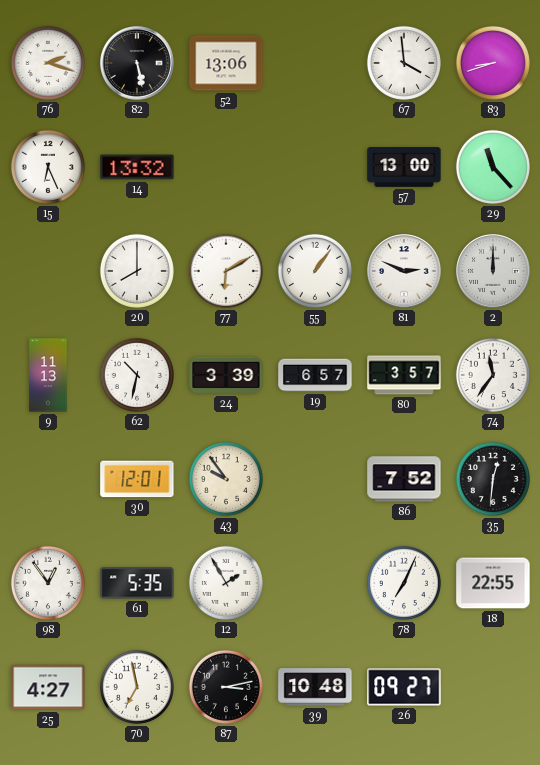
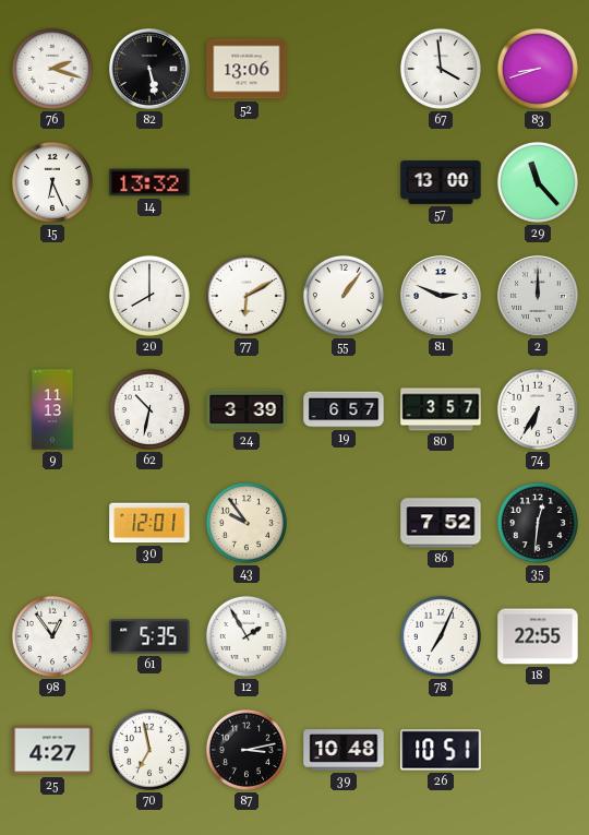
74: 11:36 -> 6:35 (538, 409)
26: 09:27 -> 10:51 (441, 750)
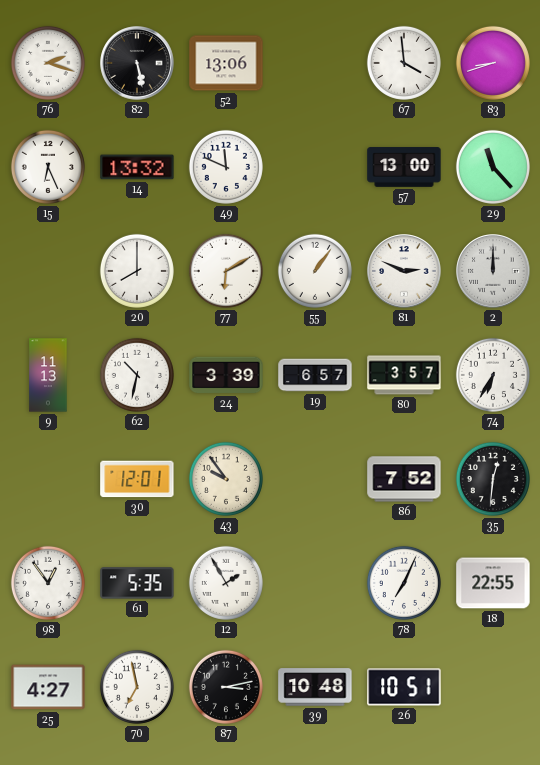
49: none -> 11:49 (226, 167)
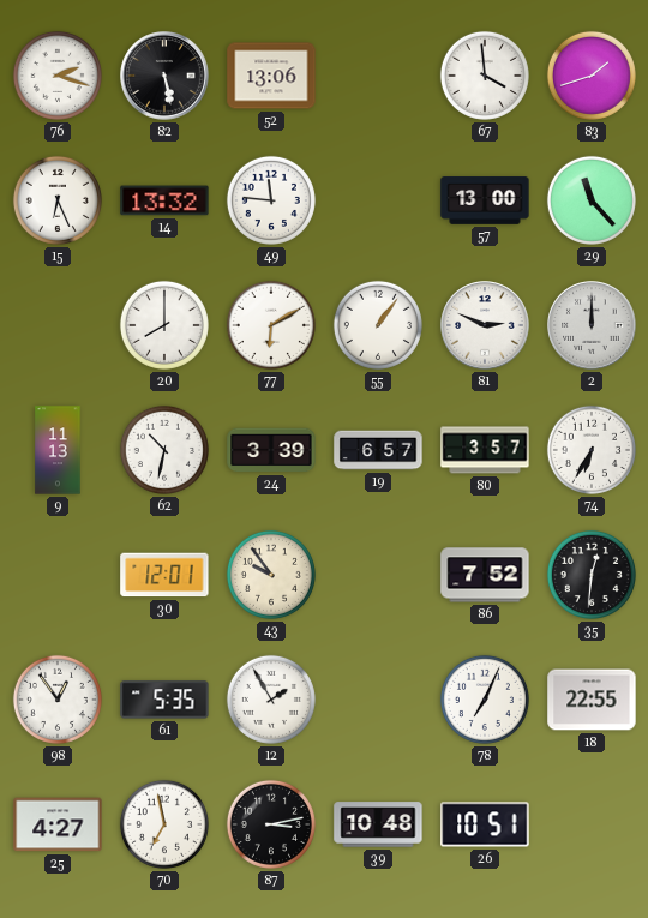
83: 8:42 -> 1:42 (592, 76)
49: 11:49 -> 11:46 (271, 200)
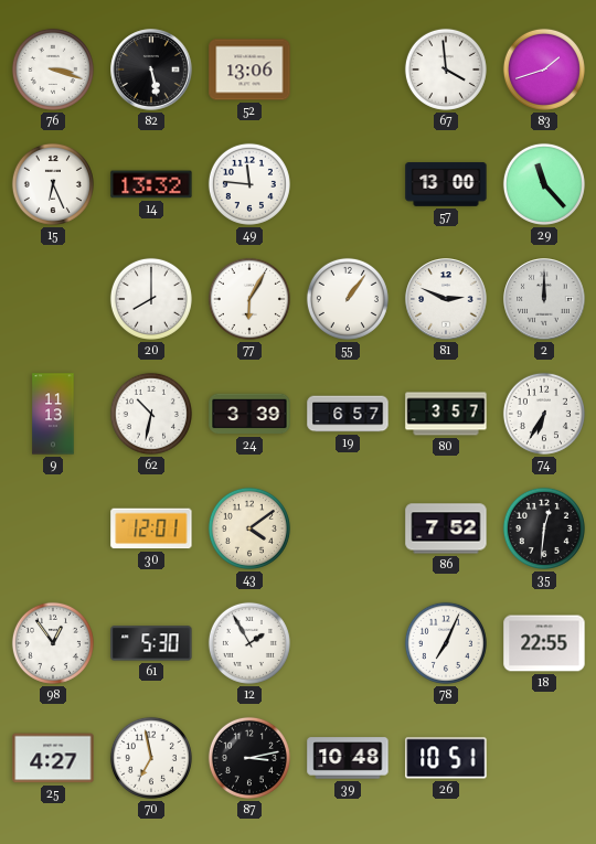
76: 2:18 -> 3:18 (53, 70)
77: 6:10 -> 6:05 (249, 299)
43: 9:54 -> 4:09 (249, 528)
61: 5:35 -> 5:30 (151, 643)
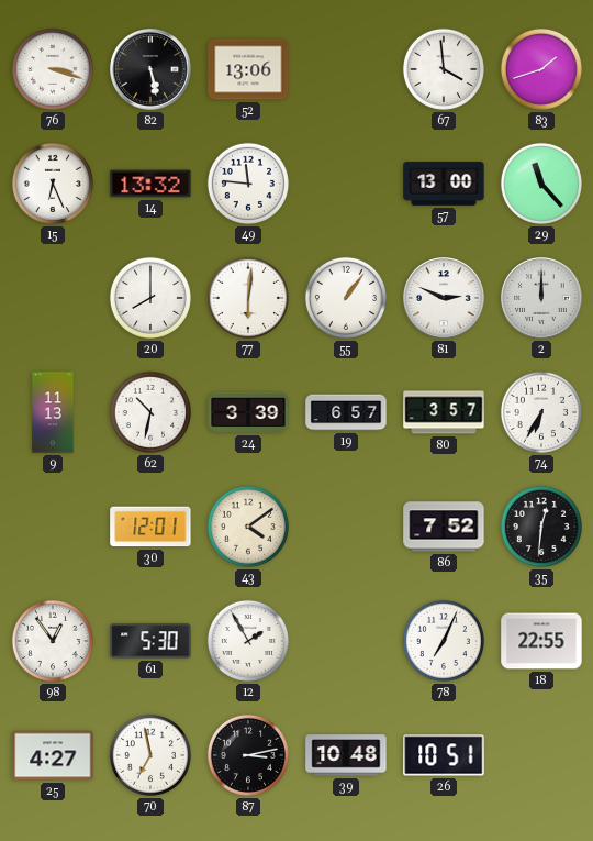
77: 6:05 -> 6:01 (248, 298)
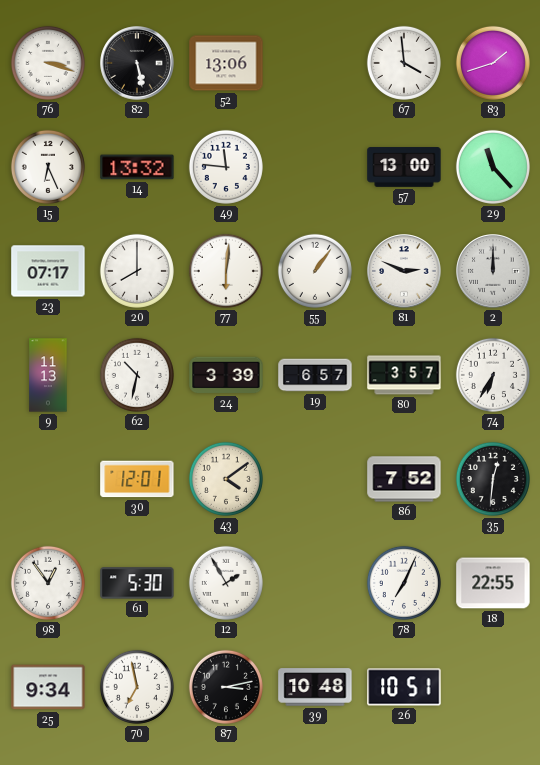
23: none -> 07:17 (48, 271)
25: 4:27 -> 9:34 (48, 687)
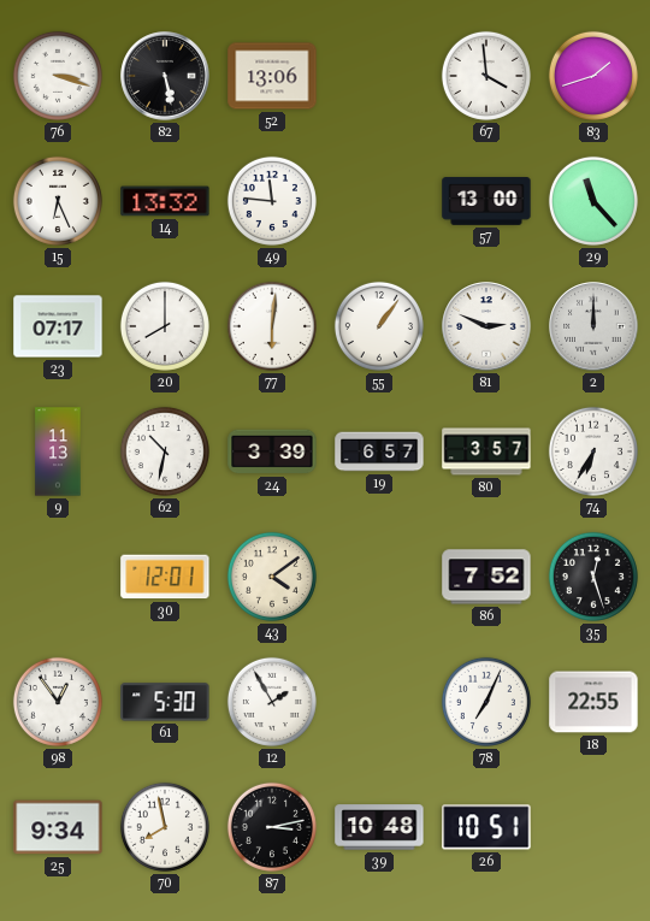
35: 12:31 -> 12:27 (593, 577)
70: 6:58 -> 7:58 (165, 827)
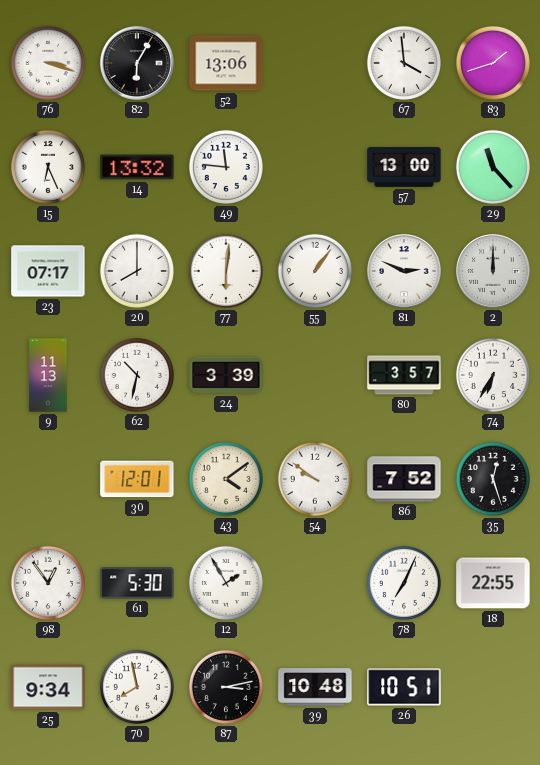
82: 5:28 -> 6:05 (137, 63)
19: 6:57 -> none (379, 451)
54: none -> 9:51 (315, 479)
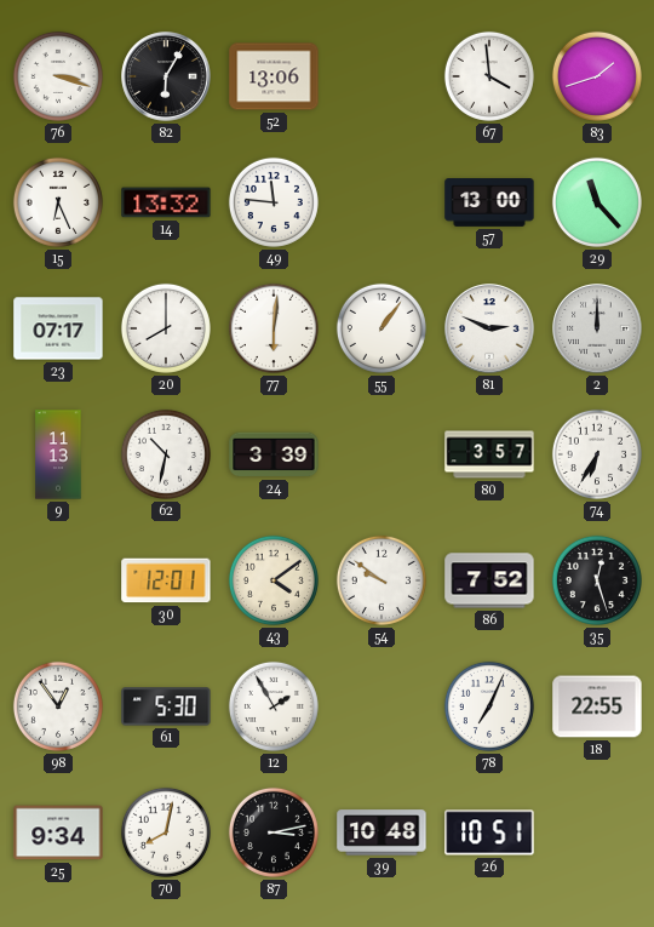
70: 7:58 -> 8:02 (166, 832)
